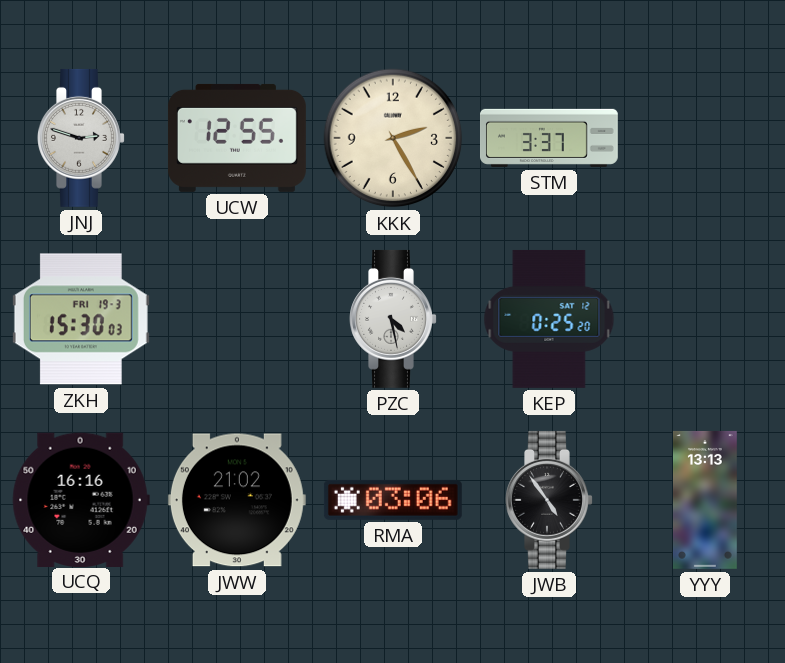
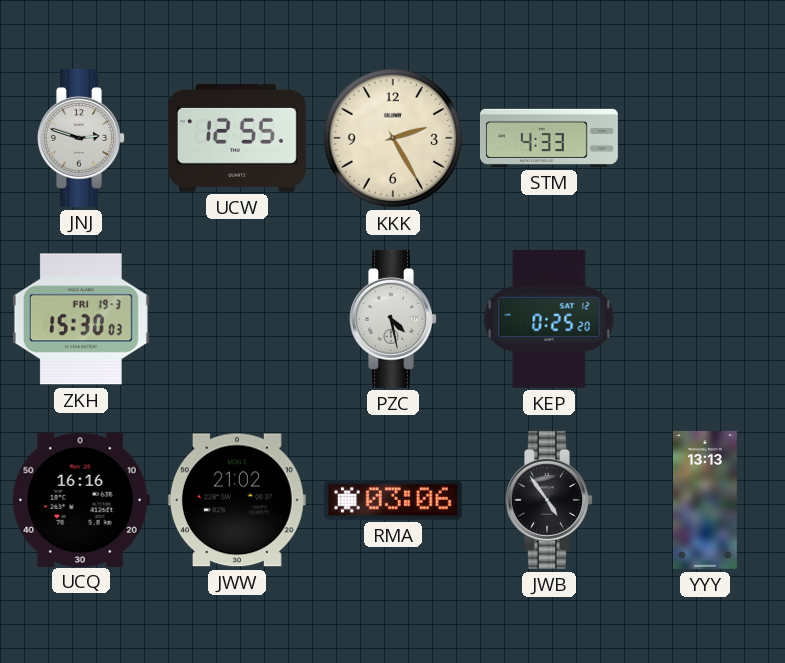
STM: 3:37 -> 4:33 (550, 138)
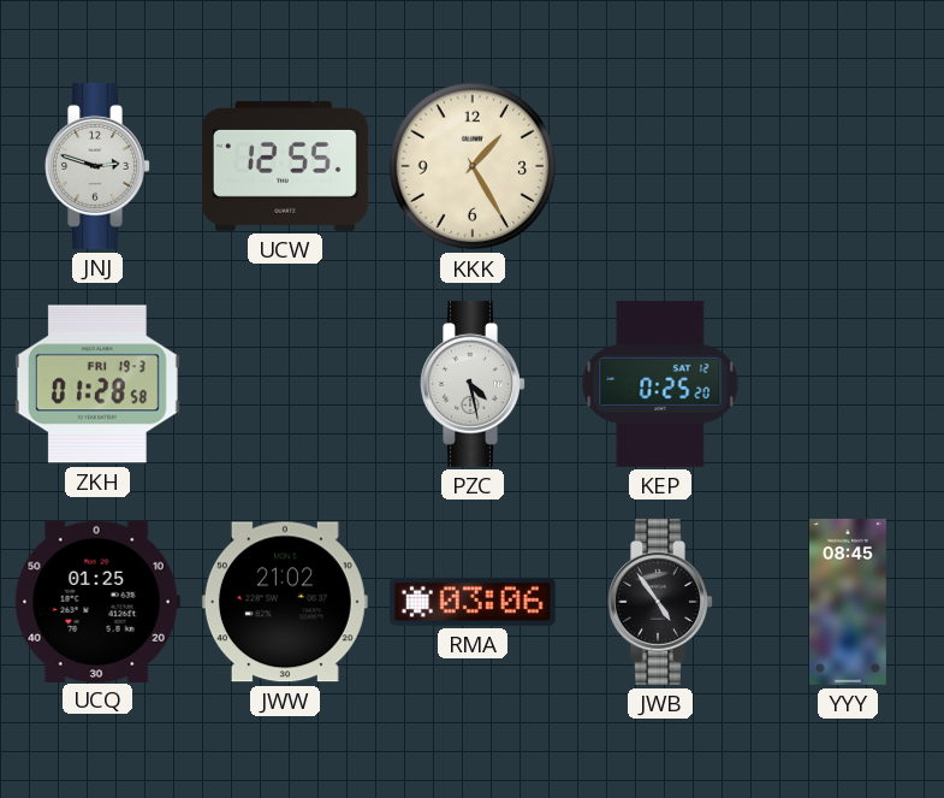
KKK: 2:25 -> 1:25 (473, 166)
STM: 4:33 -> none (550, 138)
ZKH: 15:30 -> 01:28 (97, 384)
UCQ: 16:16 -> 01:25 (97, 601)
YYY: 13:13 -> 08:45 (849, 602)
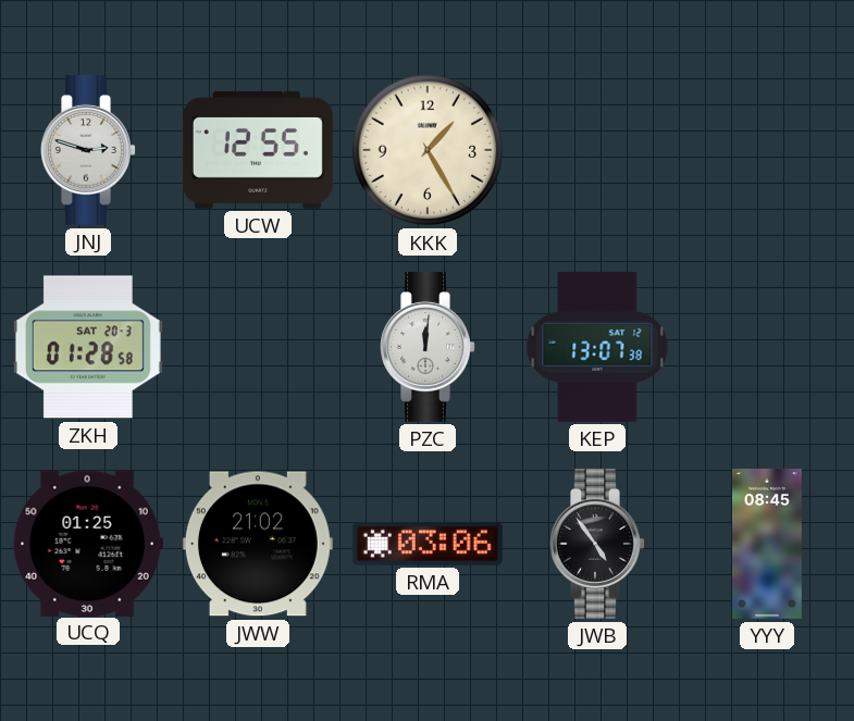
ZKH date: FRI 19-3 -> SAT 20-3 (88, 347)
PZC: 4:28 -> 12:01 (428, 347)
KEP: 0:25 -> 13:07 (597, 347)
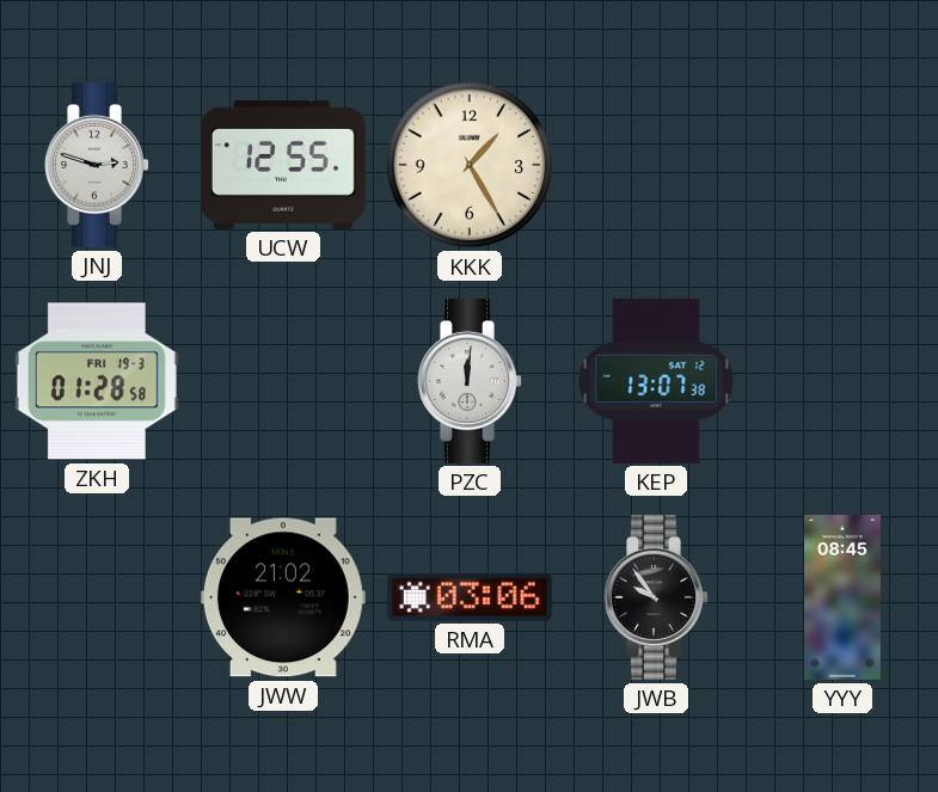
ZKH date: SAT 20-3 -> FRI 19-3 (97, 381)
UCQ: 01:25 -> none (88, 543)
JWB: 4:54 -> 9:54 (656, 597)
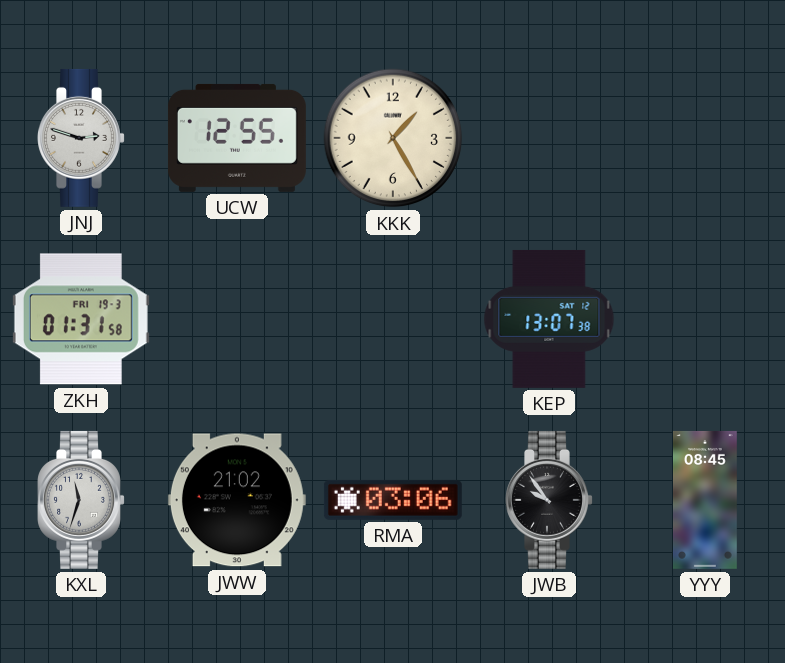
ZKH: 01:28 -> 01:31 (81, 319)
PZC: 12:01 -> none (470, 381)
KXL: none -> 11:33 (81, 500)
